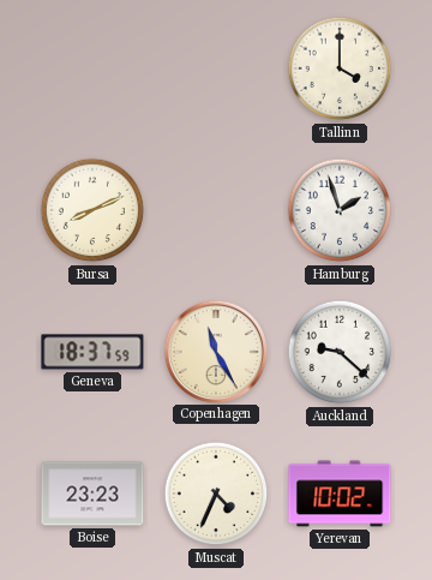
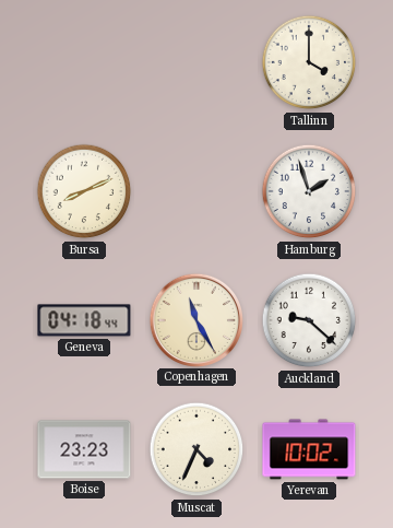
Geneva: 18:37 -> 04:18 (84, 320)
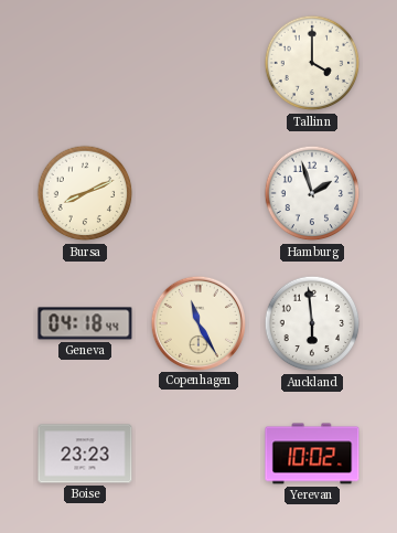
Auckland: 9:22 -> 5:59 (312, 323)
Muscat: 4:34 -> none (196, 449)
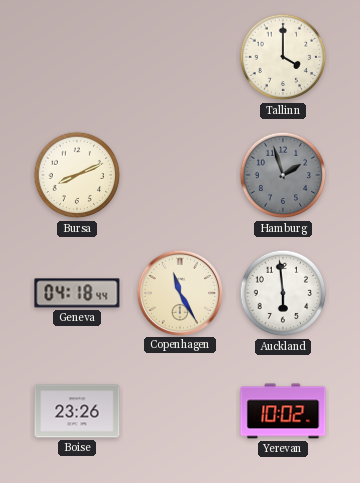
Hamburg dial: white -> grey (283, 175)
Boise: 23:23 -> 23:26 (77, 411)
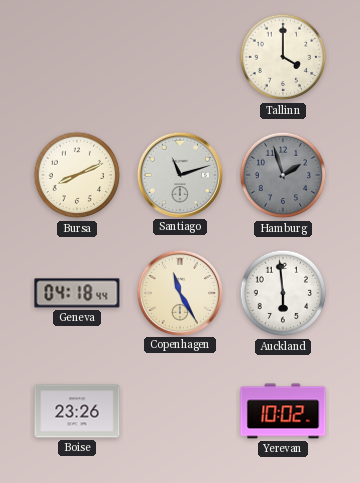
Santiago: none -> 11:12 (179, 174)
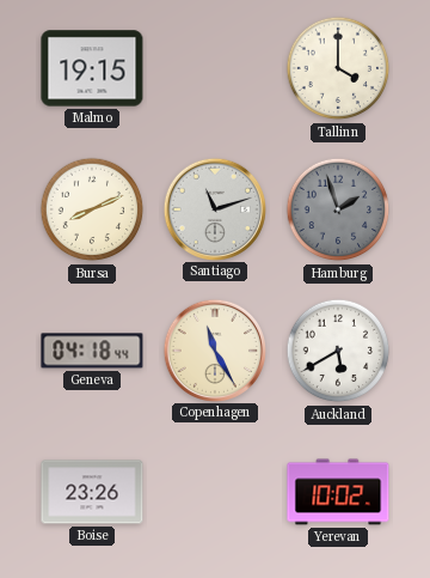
Malmo: none -> 19:15 (92, 68)
Auckland: 5:59 -> 5:40 (338, 351)
